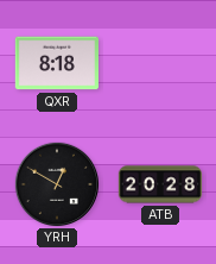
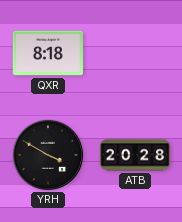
YRH: 12:50 -> 3:50 (47, 154)
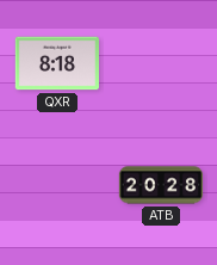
YRH: 3:50 -> none (47, 154)
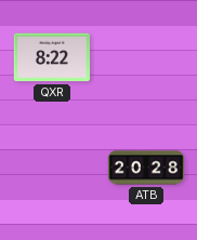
QXR: 8:18 -> 8:22 (51, 57)
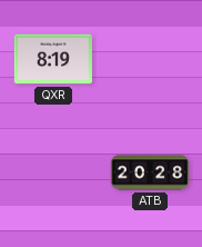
QXR: 8:22 -> 8:19 (52, 59)
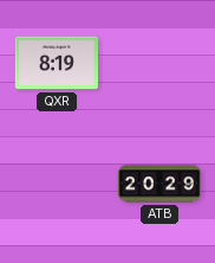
ATB: 20:28 -> 20:29 (159, 184)
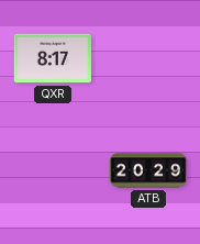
QXR: 8:19 -> 8:17 (52, 58)
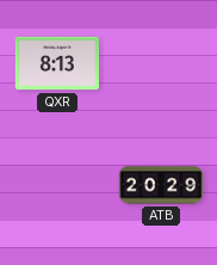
QXR: 8:17 -> 8:13 (56, 63)
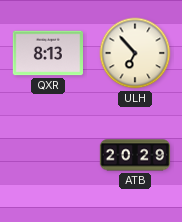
ULH: none -> 6:53 (135, 53)
